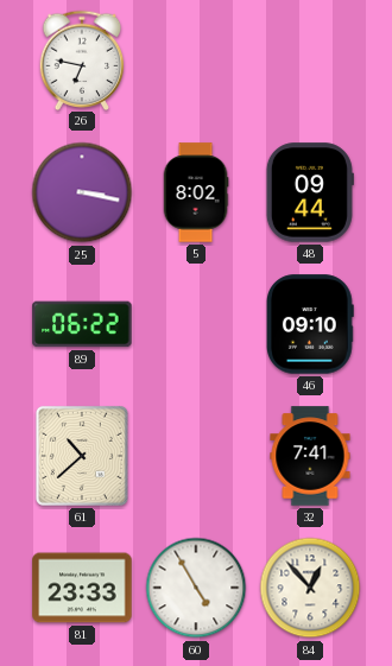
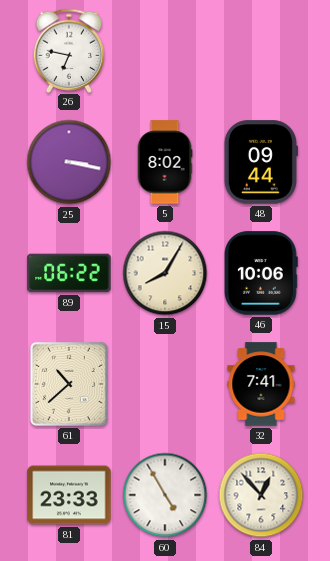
15: none -> 8:05 (165, 273)
46: 09:10 -> 10:06 (262, 273)
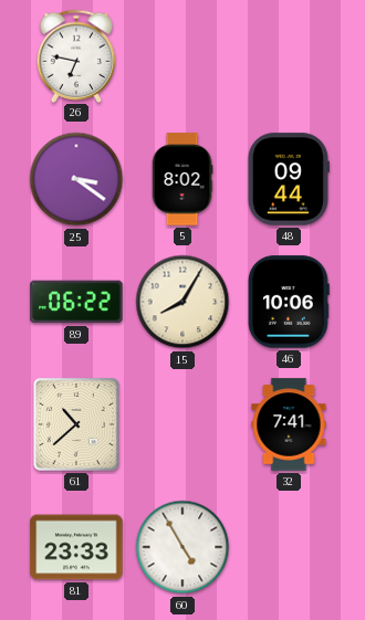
25: 3:17 -> 3:21 (76, 179)
84: 12:53 -> none (261, 495)
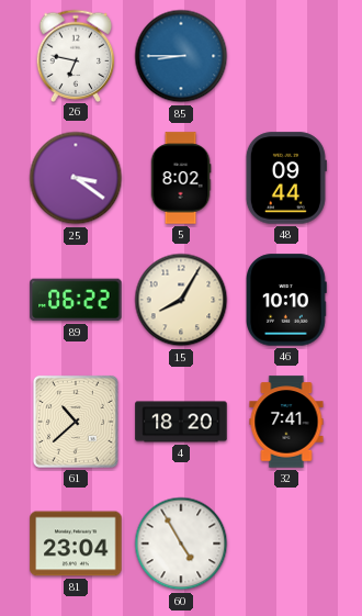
85: none -> 8:45 (181, 56)
46: 10:06 -> 10:10 (287, 300)
4: none -> 18:20 (181, 422)
81: 23:33 -> 23:04 (76, 544)
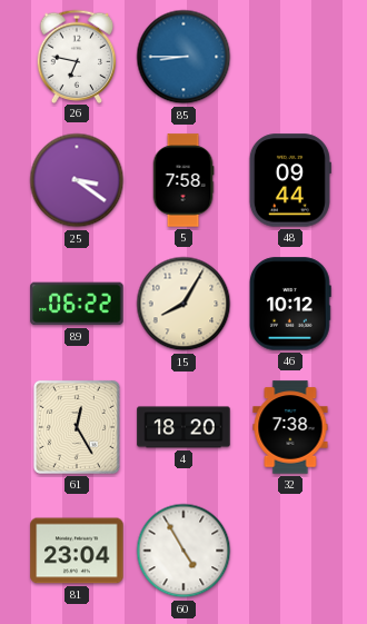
5: 8:02 -> 7:58 (183, 180)
46: 10:10 -> 10:12 (291, 304)
61: 10:38 -> 12:25 (77, 427)
32: 7:41 -> 7:38 (290, 427)
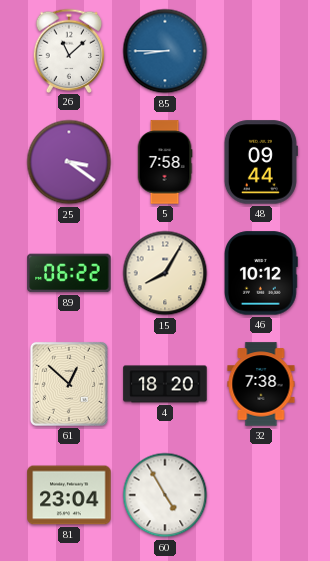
26: 6:47 -> 11:08 (69, 50)
61: 12:25 -> 12:52 (69, 384)
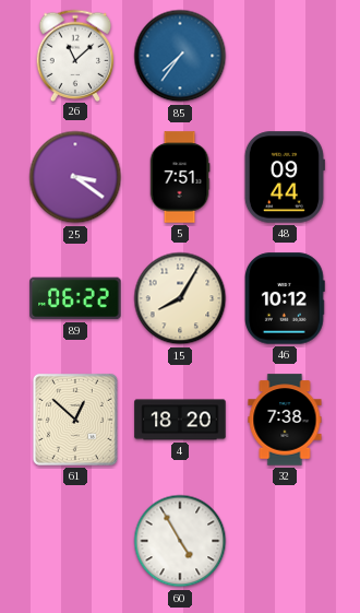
85: 8:45 -> 7:36 (180, 56)
5: 7:58 -> 7:51 (180, 177)
81: 23:04 -> none (69, 495)
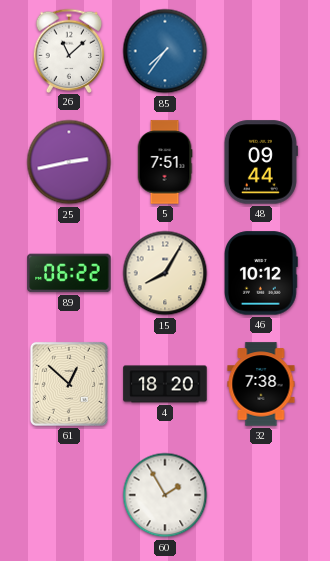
25: 3:21 -> 2:43 (69, 162)
60: 4:55 -> 1:55 (165, 495)
